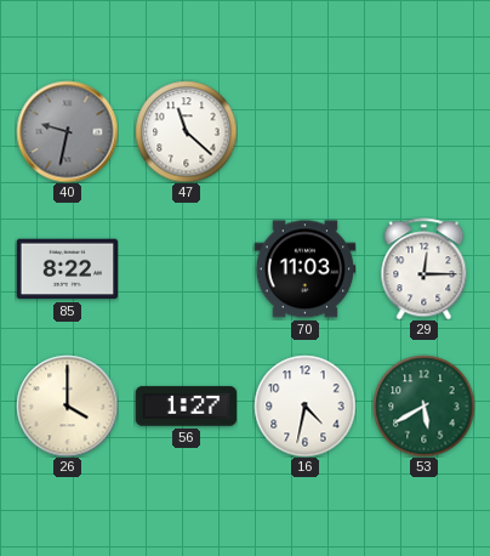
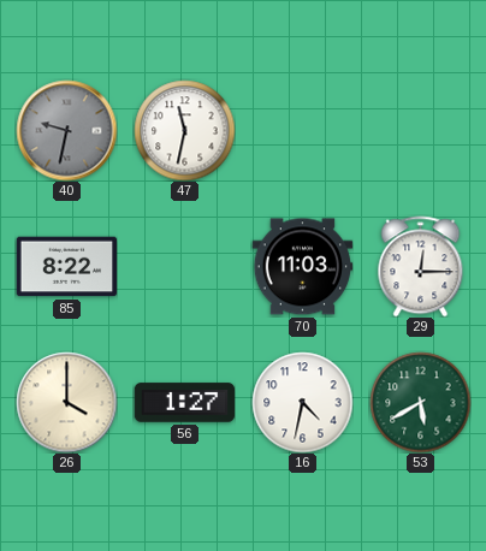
47: 11:22 -> 11:32 (184, 130)
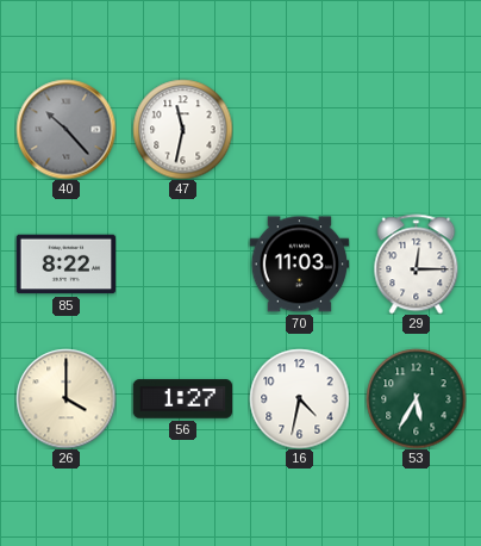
40: 9:32 -> 10:23 (65, 129)
53: 5:40 -> 5:35 (416, 398)
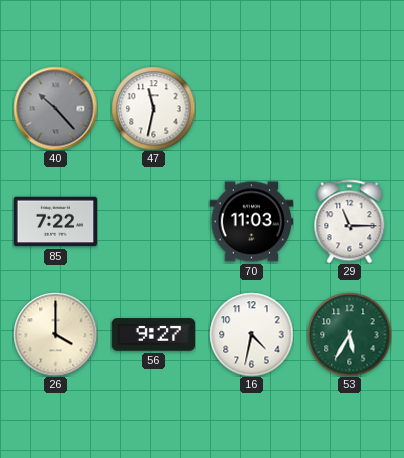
85: 8:22 -> 7:22 (55, 222)
29: 12:15 -> 11:15 (350, 221)
56: 1:27 -> 9:27 (153, 335)
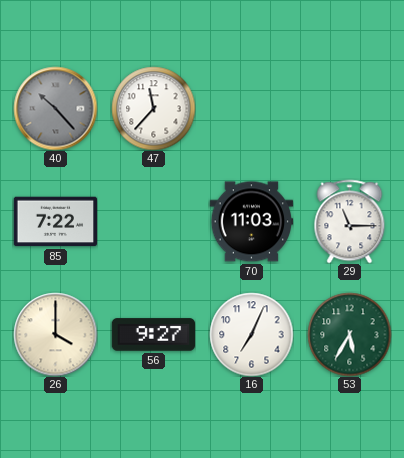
47: 11:32 -> 11:37 (153, 108)
16: 4:32 -> 7:04 (251, 334)
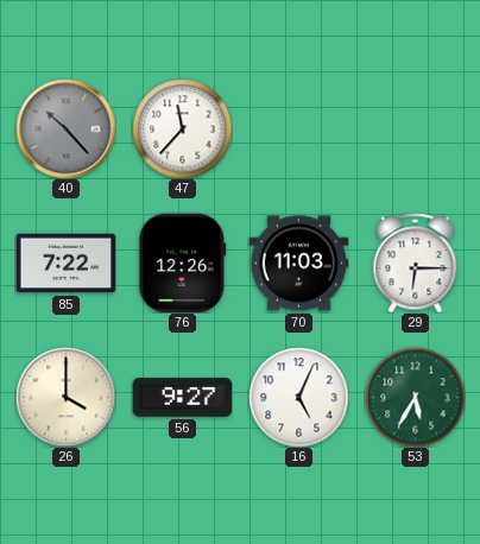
76: none -> 12:26 (183, 262)
29: 11:15 -> 6:15 (416, 262)
16: 7:04 -> 5:04 (298, 397)
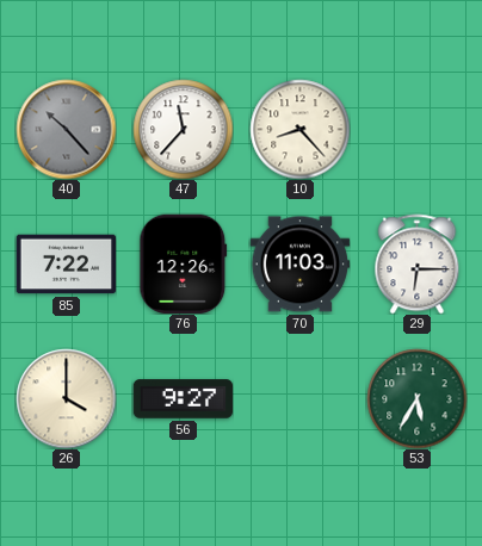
10: none -> 8:23 (299, 129)
16: 5:04 -> none (298, 397)
